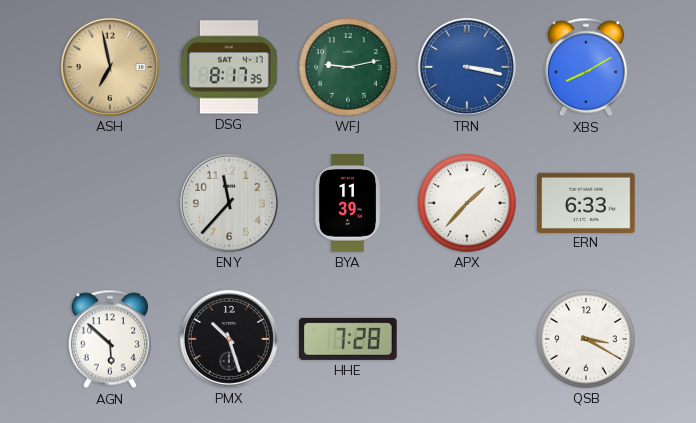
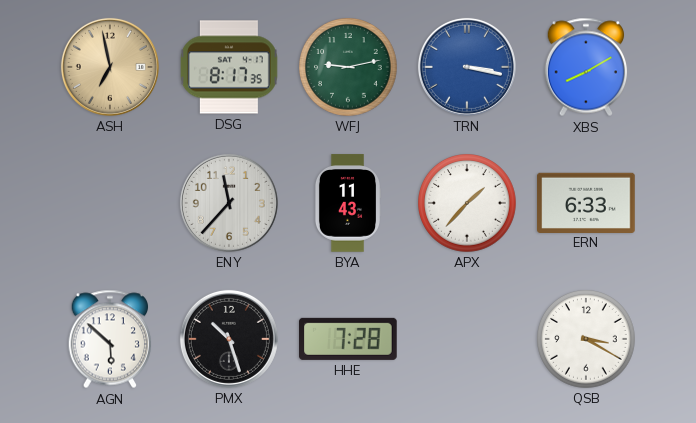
BYA: 11:39 -> 11:43 (347, 203)
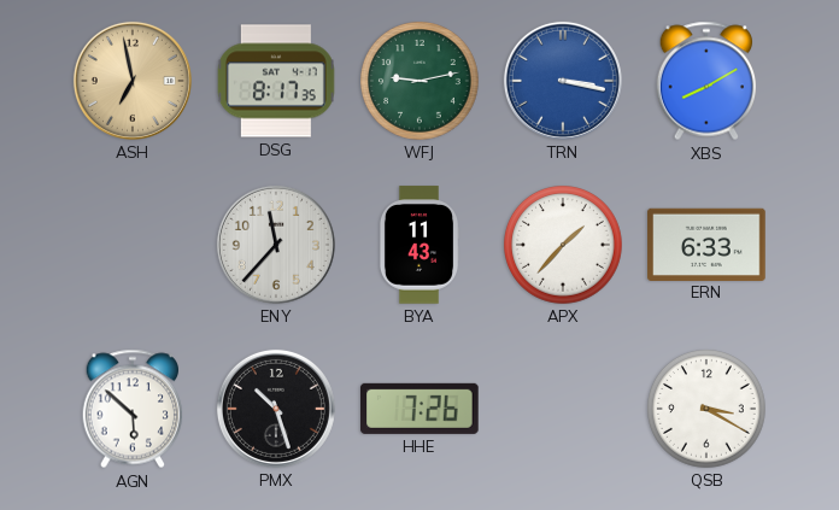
HHE: 7:28 -> 7:26 (419, 409)
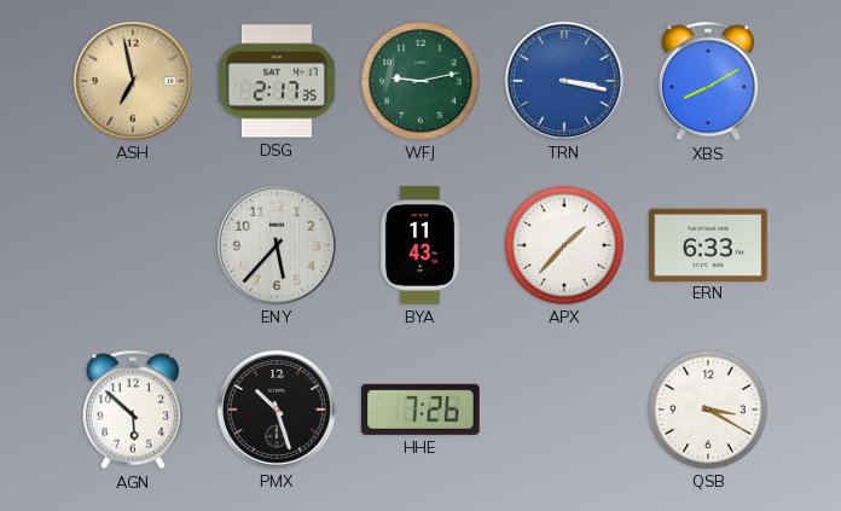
DSG: 8:17 -> 2:17 (277, 81)
ENY: 11:37 -> 5:37 (277, 245)
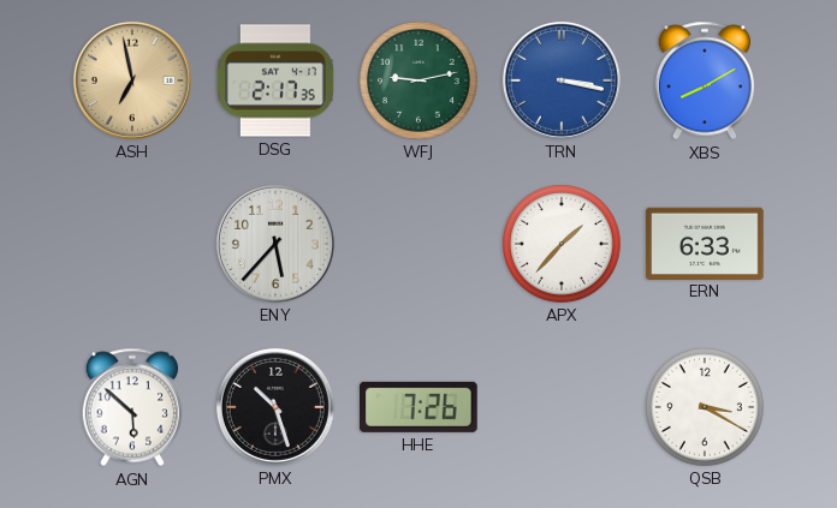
BYA: 11:43 -> none (419, 245)
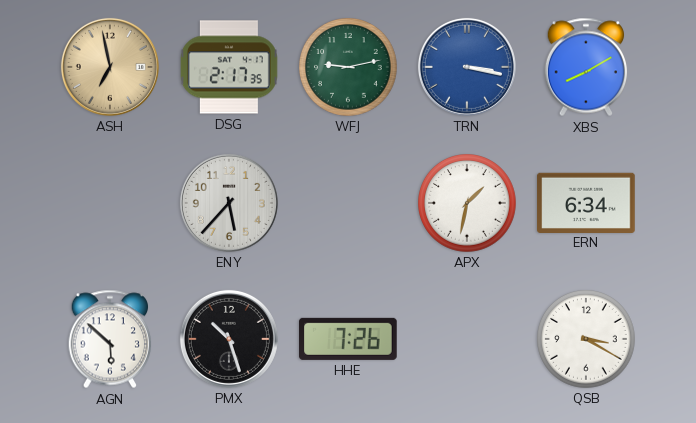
APX: 1:37 -> 1:32 (468, 204)
ERN: 6:33 -> 6:34 (586, 202)
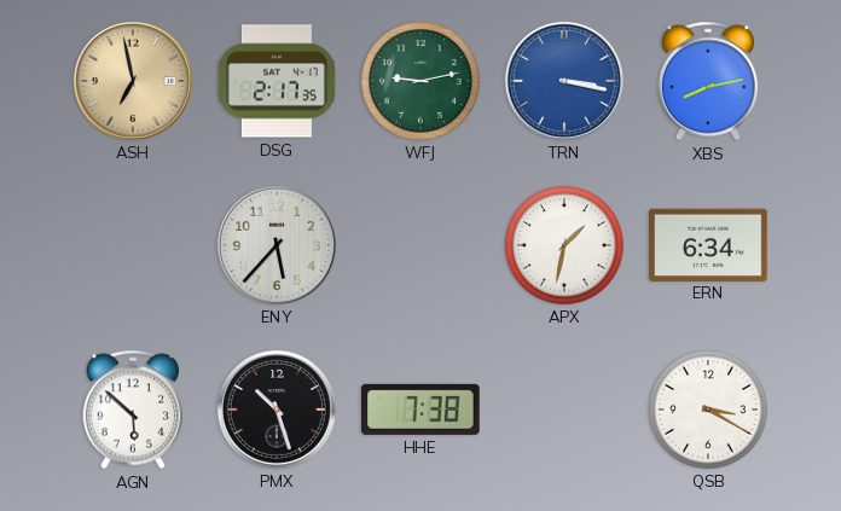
XBS: 8:10 -> 8:13 (708, 81)
HHE: 7:26 -> 7:38 (420, 410)
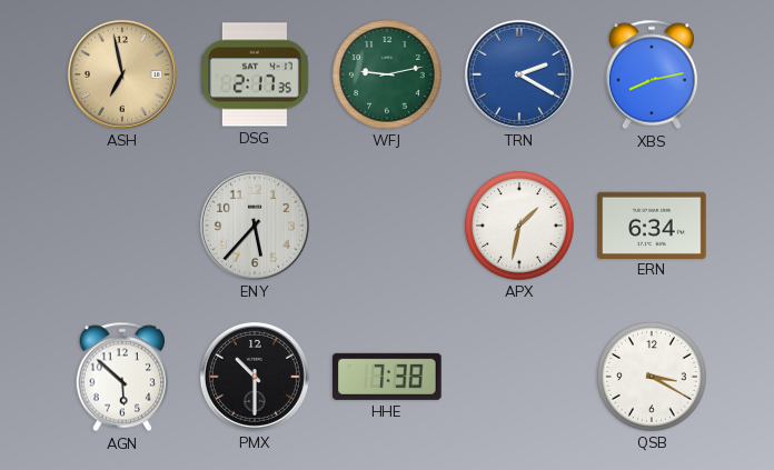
TRN: 3:17 -> 2:20 (519, 74)
PMX: 10:27 -> 10:30 (255, 377)
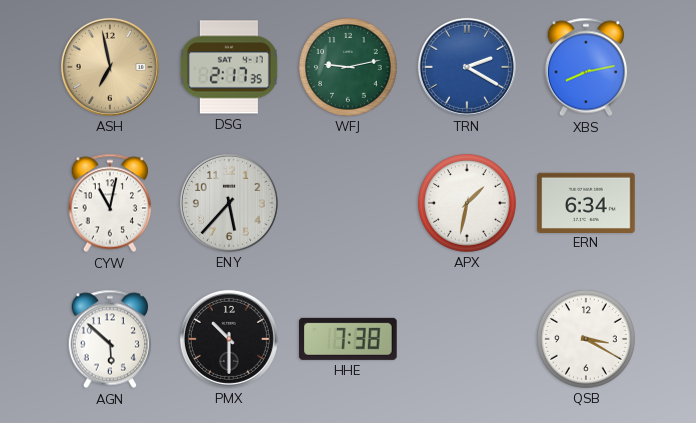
CYW: none -> 11:02 (110, 203)
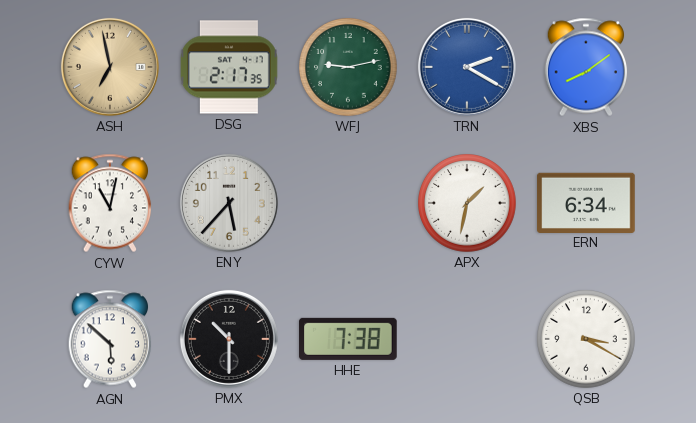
XBS: 8:13 -> 8:09 (586, 67)
